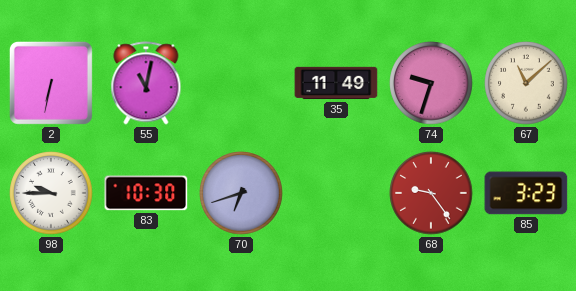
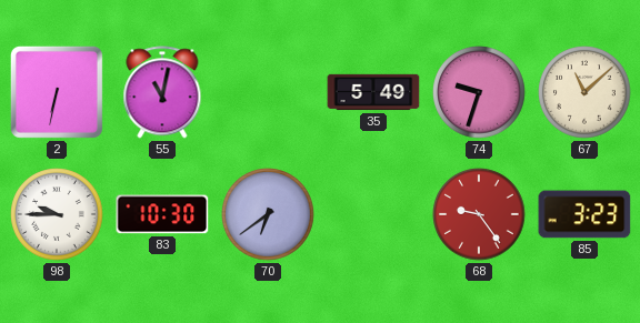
35: 11:49 -> 5:49 (373, 92)
70: 6:42 -> 6:39 (268, 214)
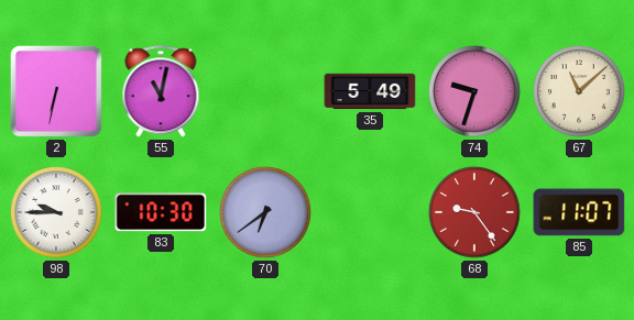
85: 3:23 -> 11:07 (579, 212)
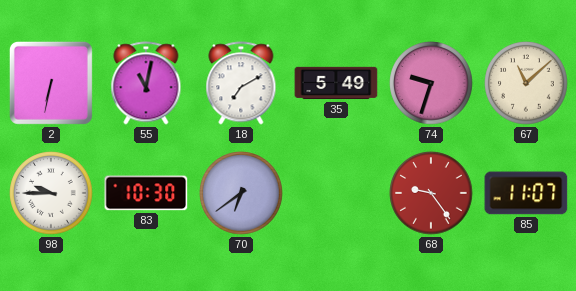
18: none -> 7:10 (241, 83)
